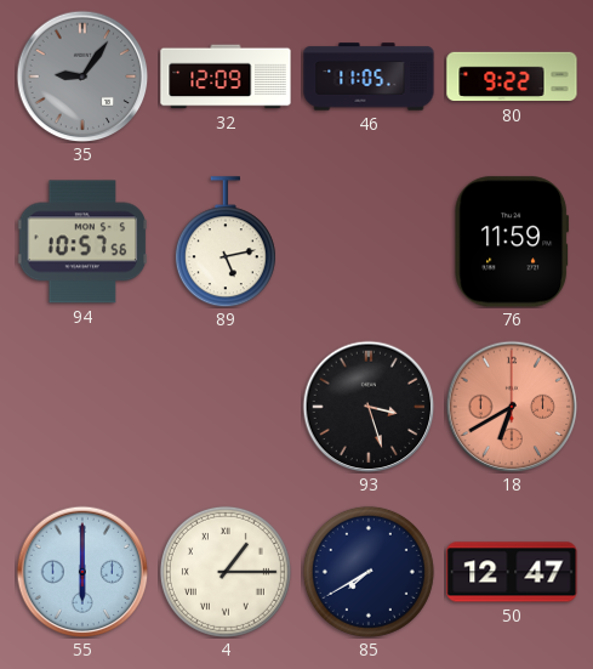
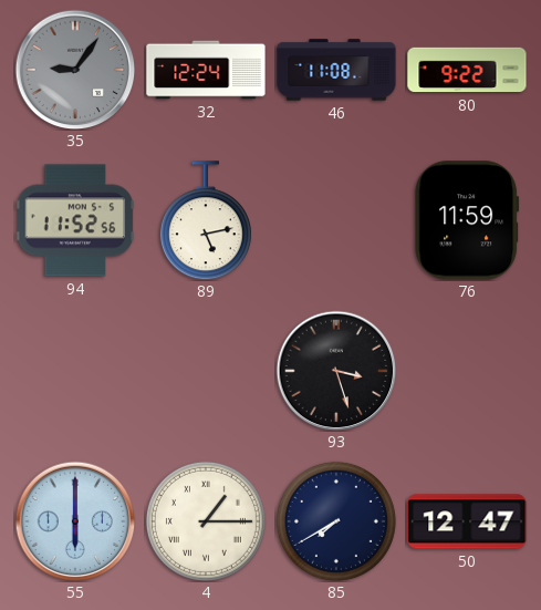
32: 12:09 -> 12:24 (206, 70)
46: 11:05 -> 11:08 (336, 70)
94: 10:57 -> 11:52 (75, 220)
18: 6:40 -> none (512, 407)
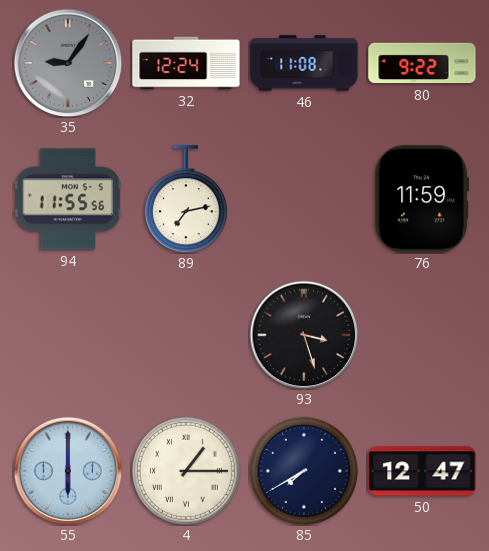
94: 11:52 -> 11:55 (68, 199)
89: 5:13 -> 7:13 (186, 199)
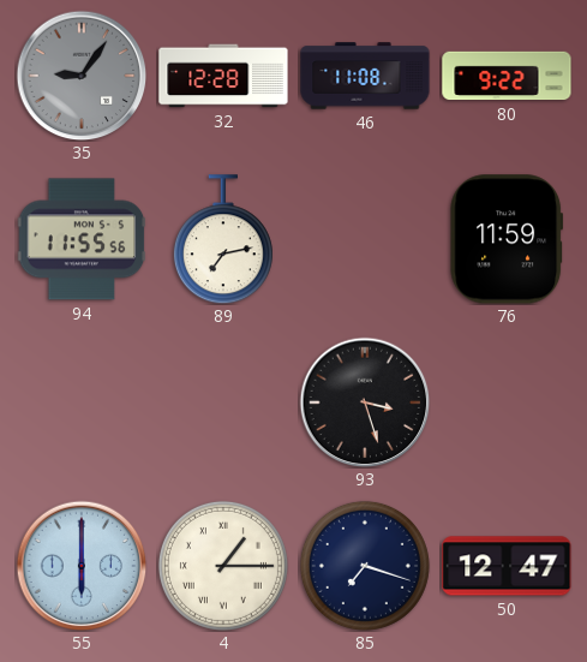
32: 12:24 -> 12:28 (223, 76)
85: 7:40 -> 7:18 (365, 566)
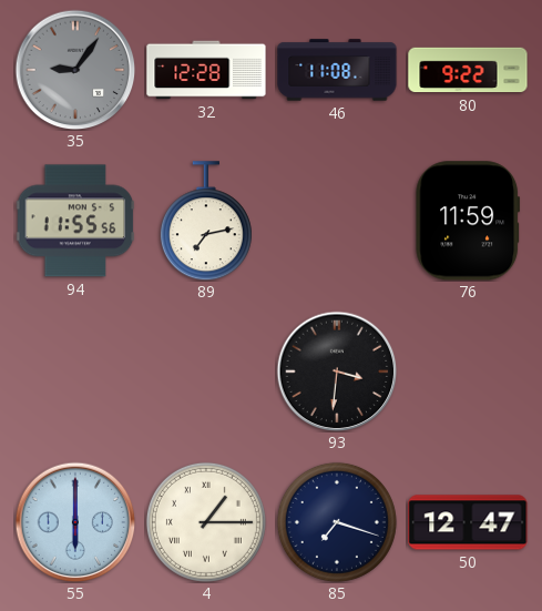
93: 3:27 -> 3:31 (337, 371)
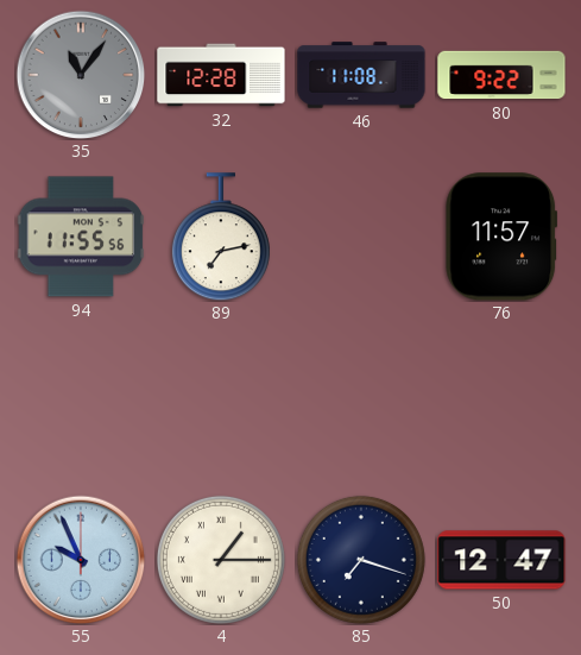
35: 9:06 -> 11:06 (81, 75)
76: 11:59 -> 11:57 (501, 237)
93: 3:31 -> none (337, 371)
55: 6:00 -> 9:56 (81, 560)
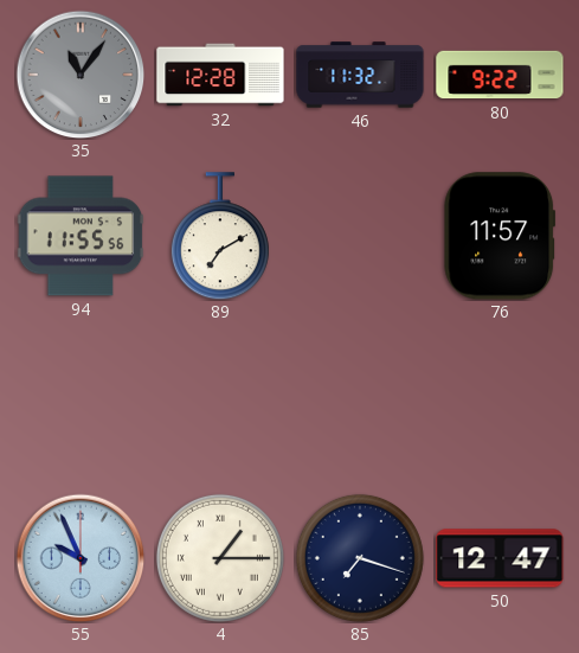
46: 11:08 -> 11:32 (360, 75)
89: 7:13 -> 7:10 (220, 236)
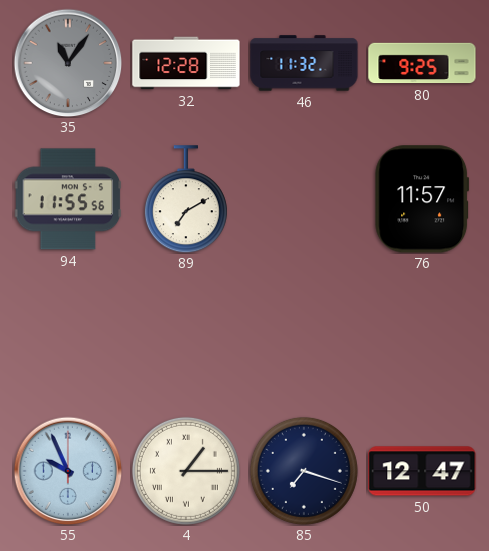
80: 9:22 -> 9:25 (422, 63)
